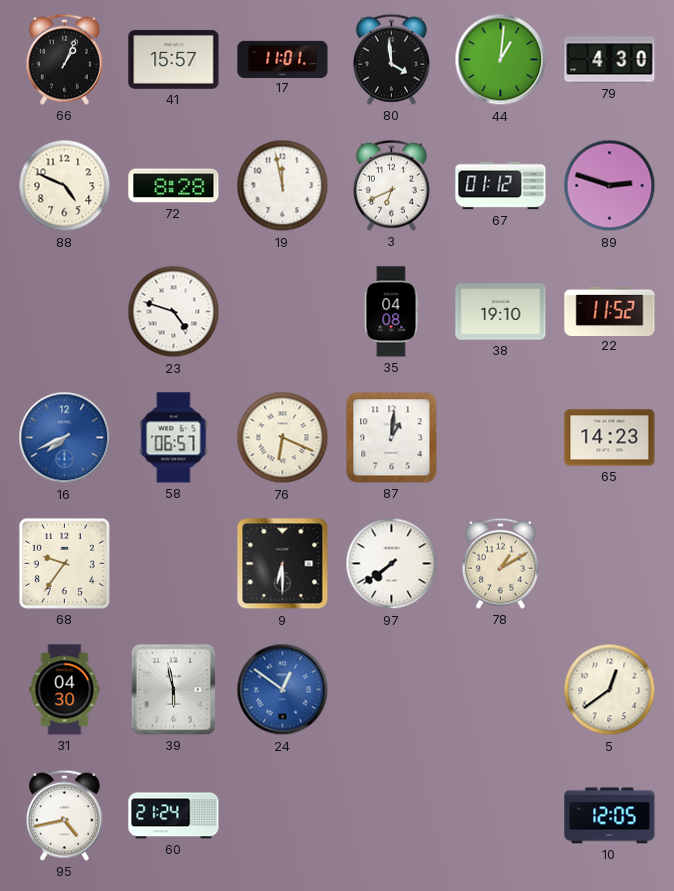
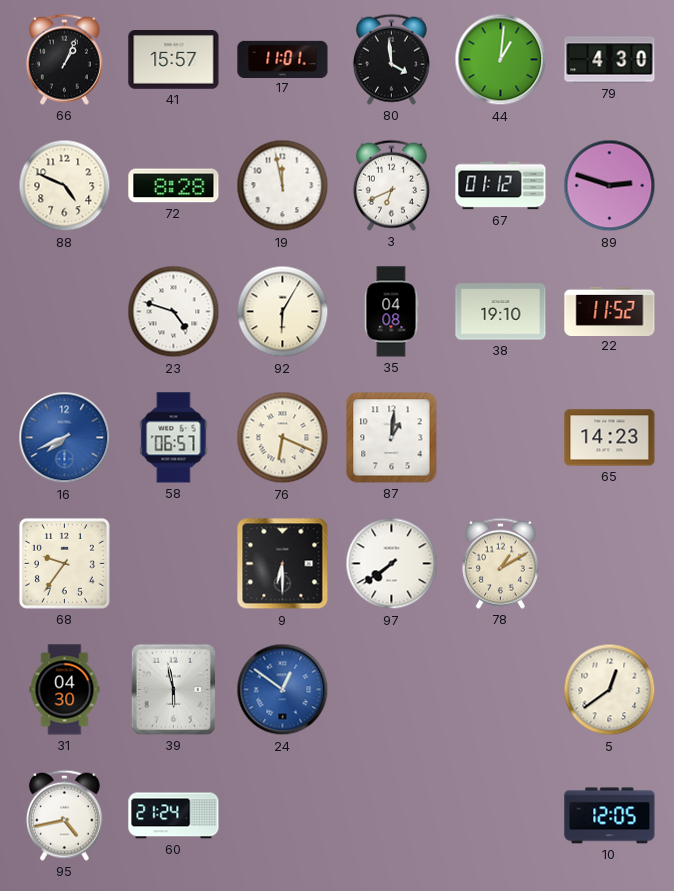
92: none -> 6:05 (283, 312)
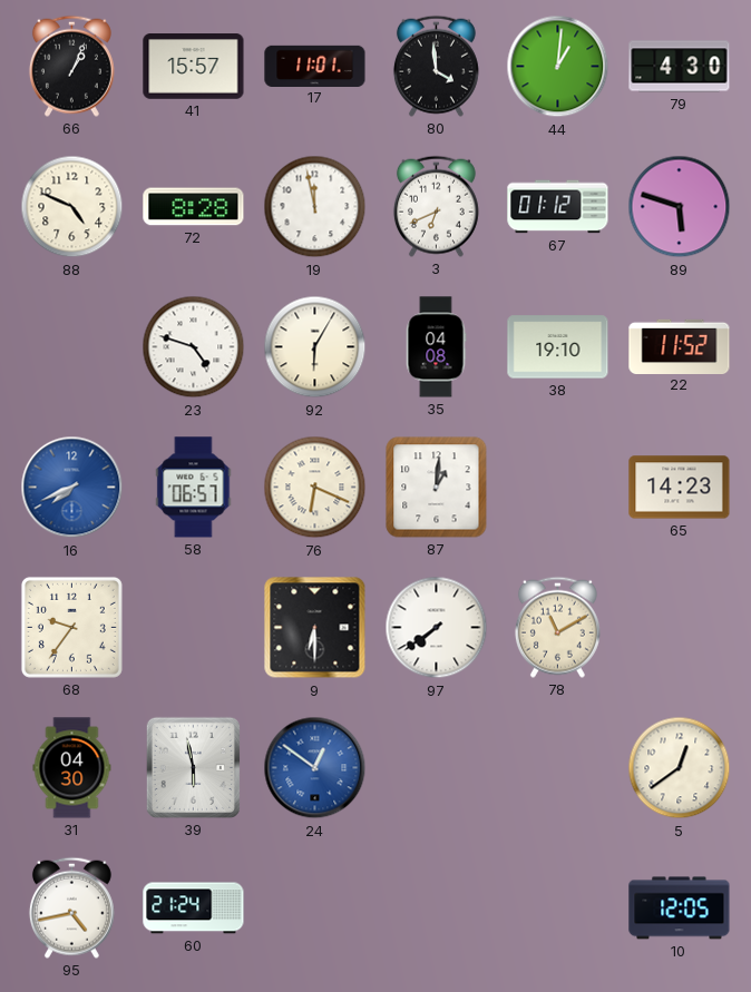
89: 2:48 -> 5:48 (680, 207)
78: 1:10 -> 11:10 (557, 627)
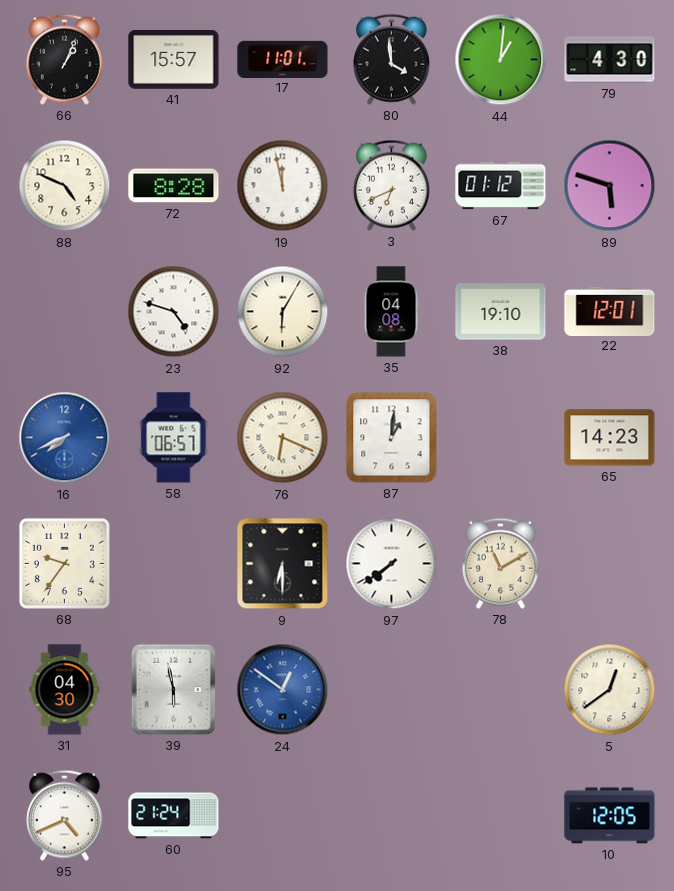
22: 11:52 -> 12:01 (610, 311)
95: 4:43 -> 4:41 (64, 815)
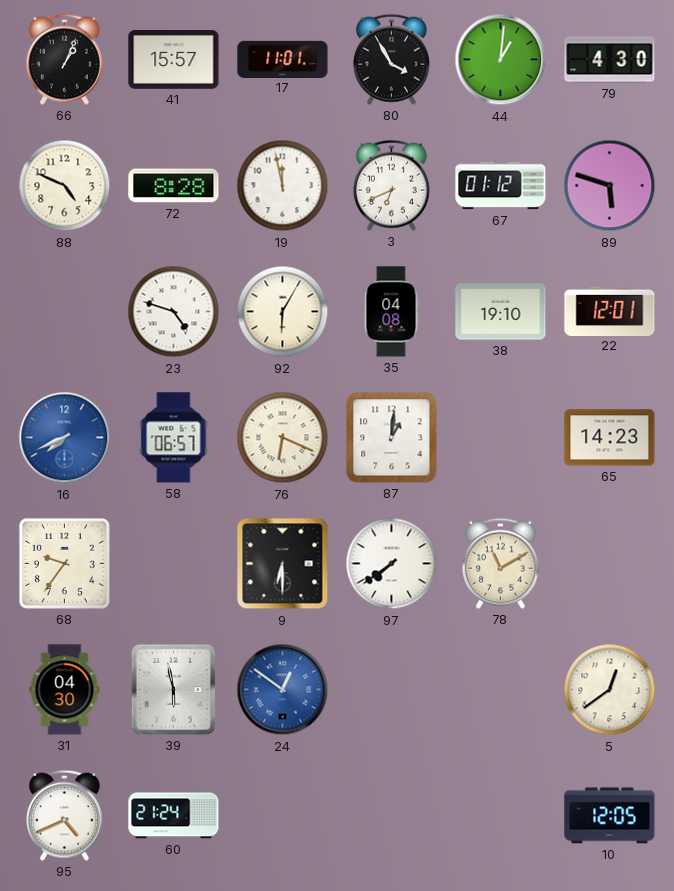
80: 3:59 -> 3:55 (391, 59)
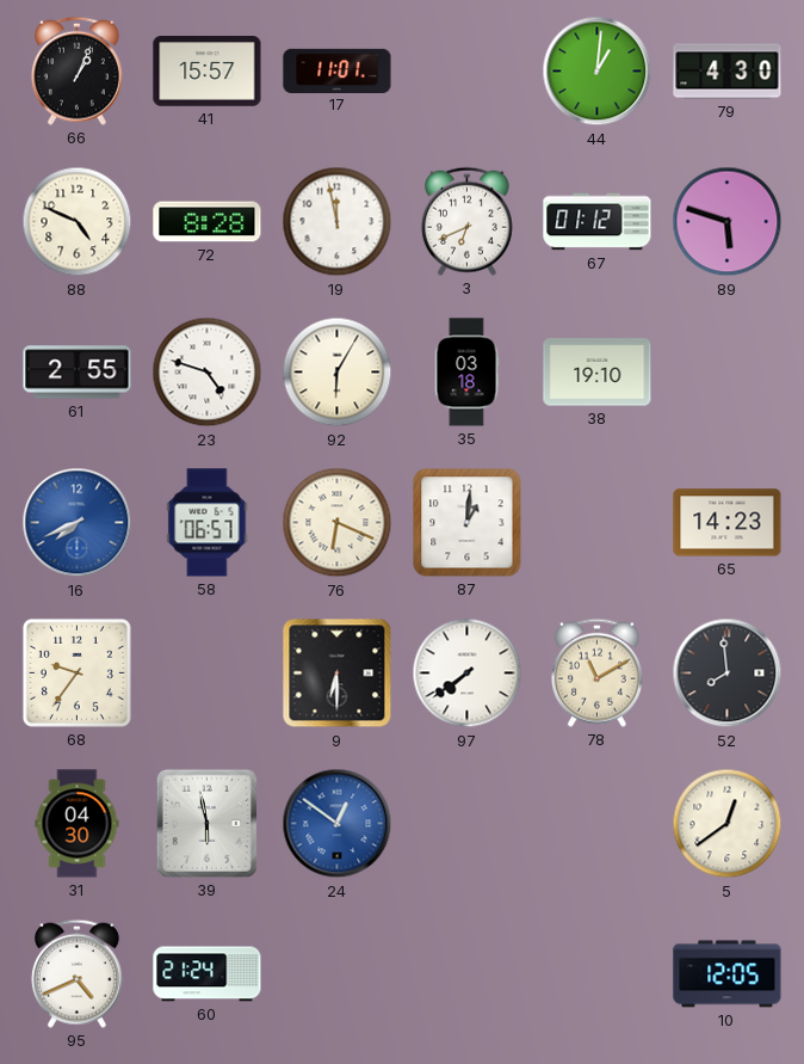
80: 3:55 -> none (391, 59)
61: none -> 2:55 (78, 373)
35: 04:08 -> 03:18 (466, 373)
22: 12:01 -> none (610, 311)
52: none -> 7:59 (728, 674)
